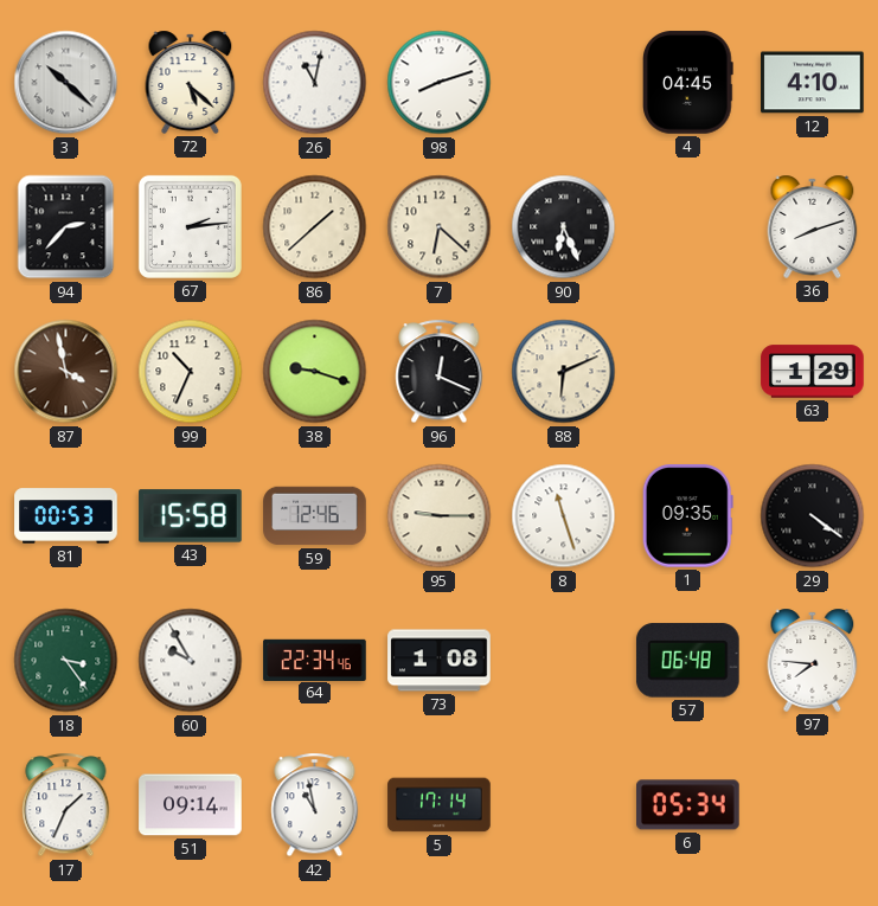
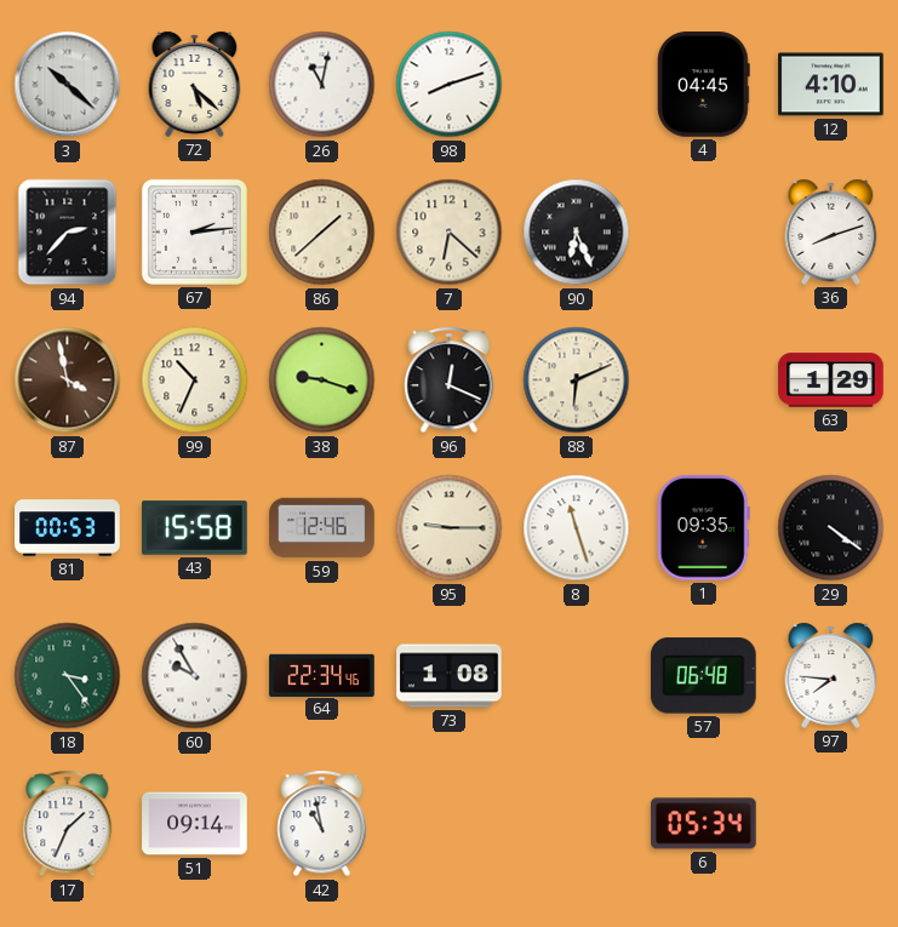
5: 17:14 -> none (440, 805)
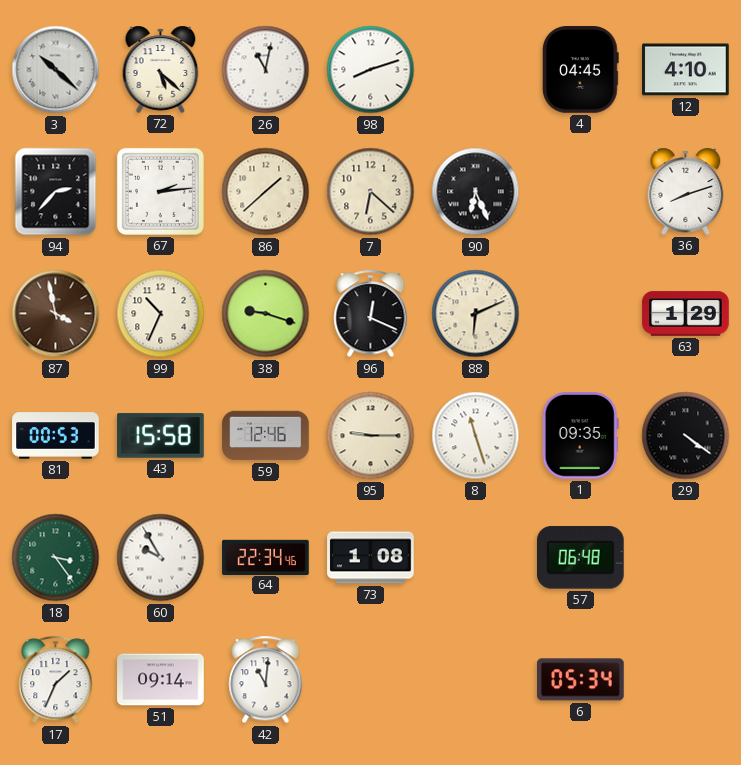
97: 7:46 -> none (831, 675)
42: 10:58 -> 11:01 (266, 680)
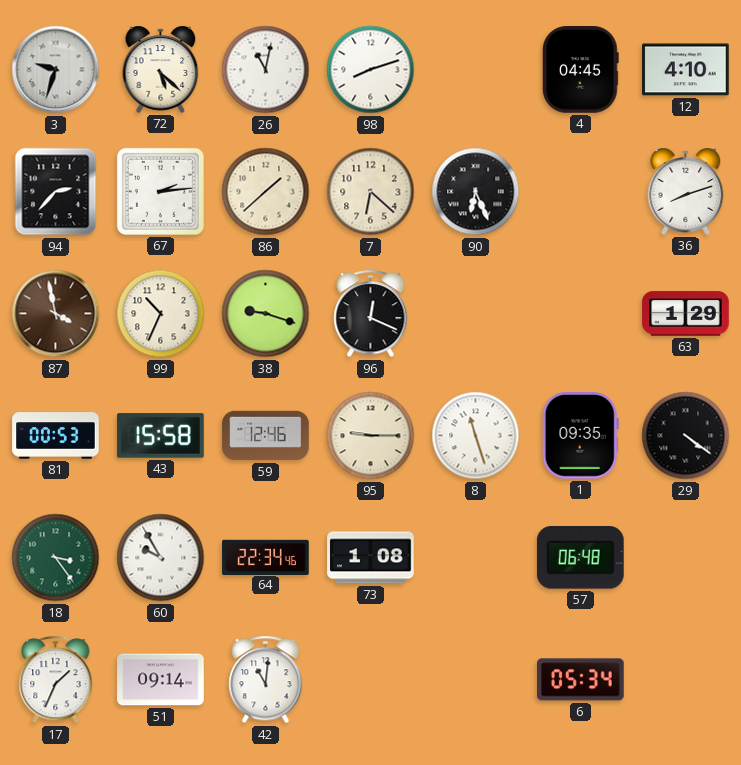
3: 10:22 -> 9:33 (56, 70)
88: 6:11 -> none (476, 314)
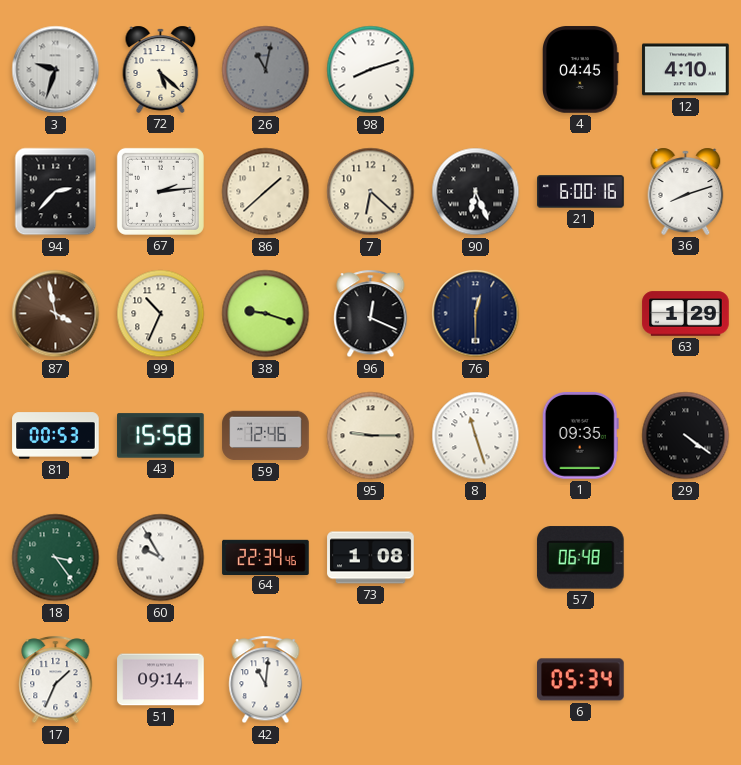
26 dial: white -> grey (266, 70)
21: none -> 6:00 (581, 192)
76: none -> 12:30 (476, 314)
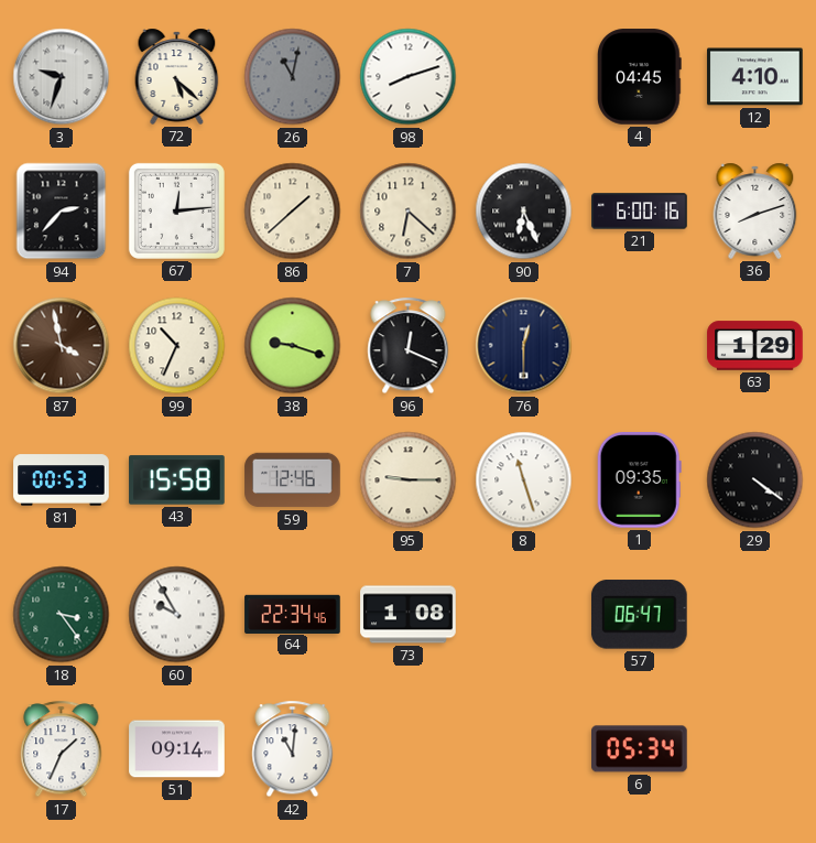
67: 2:14 -> 12:14 (176, 210)
57: 06:48 -> 06:47 (639, 615)
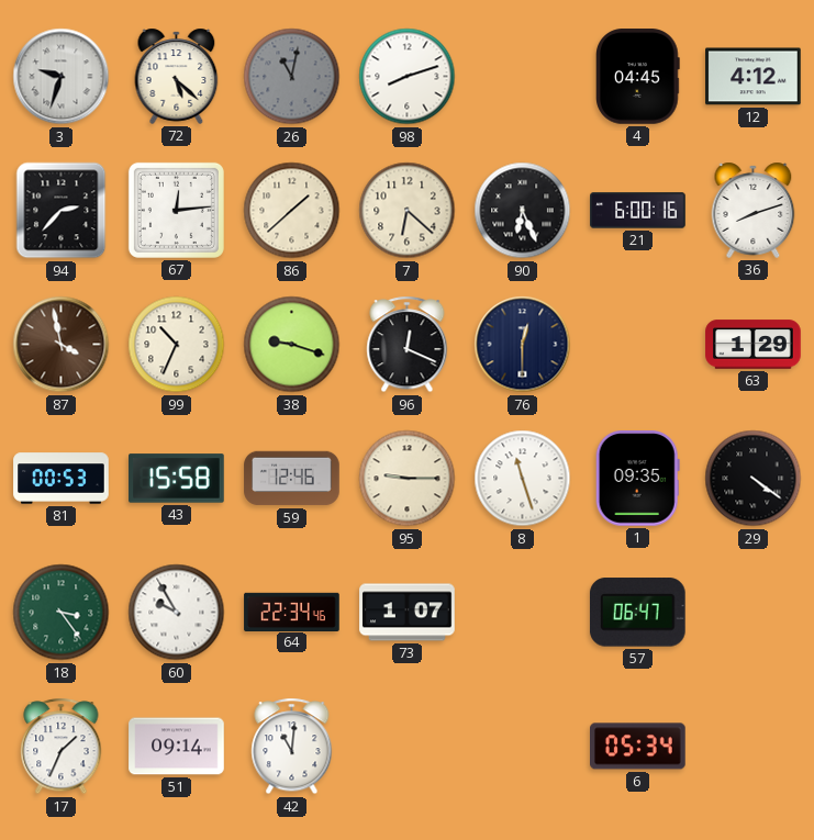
12: 4:10 -> 4:12 (754, 77)
73: 1:08 -> 1:07 (408, 613)
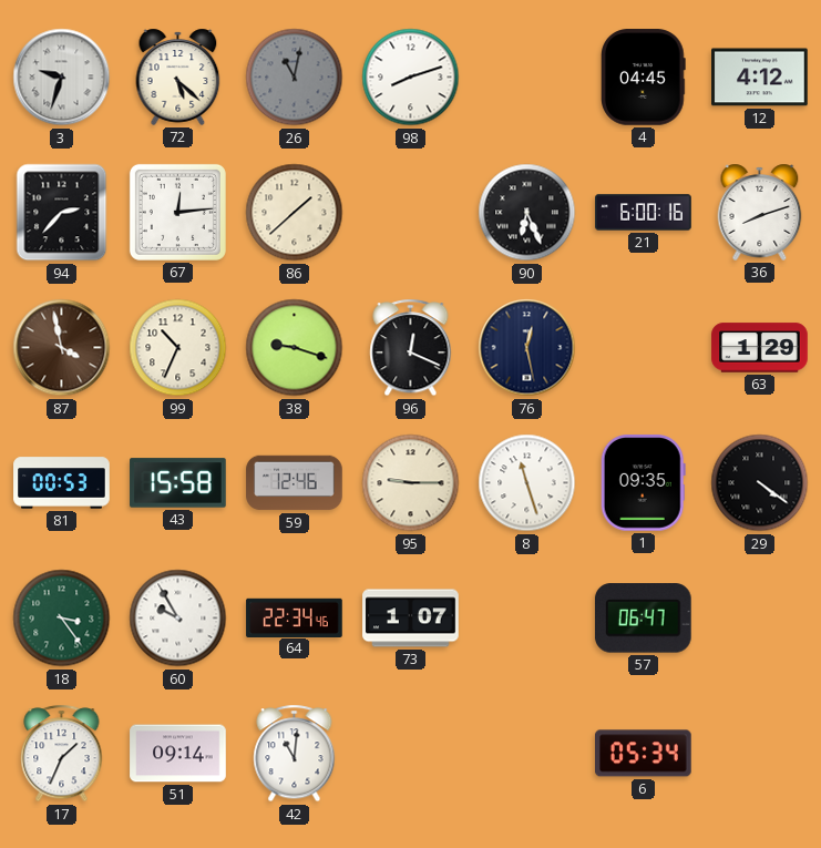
7: 6:22 -> none (408, 211)
76: 12:30 -> 12:28 (527, 348)
